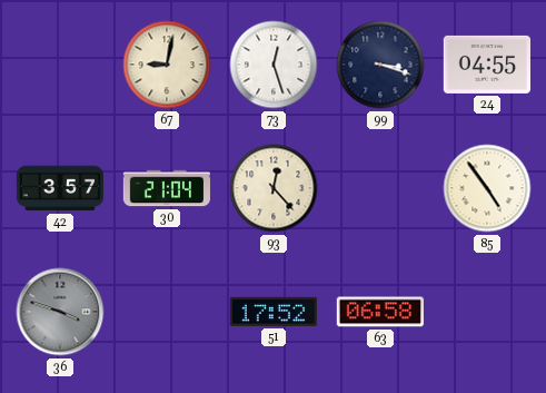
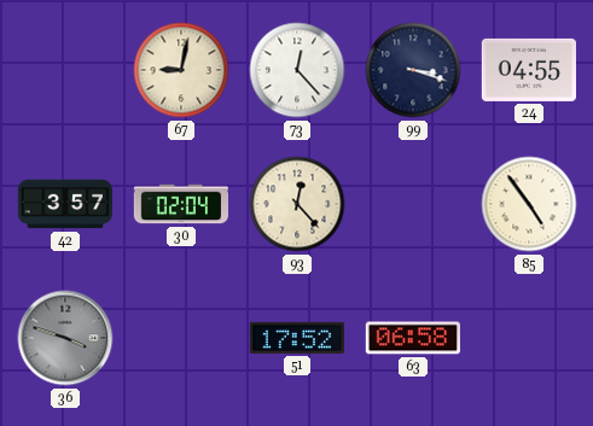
73: 12:27 -> 12:23 (297, 70)
30: 21:04 -> 02:04 (180, 204)
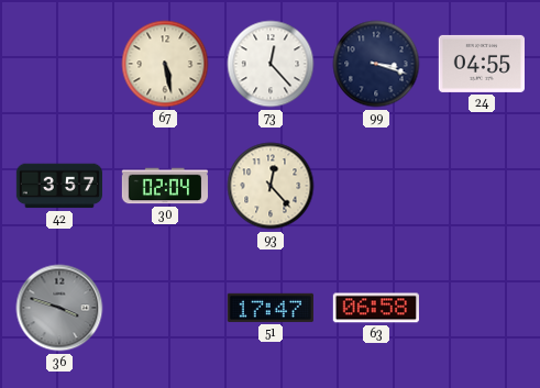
67: 9:02 -> 5:28 (165, 64)
85: 4:54 -> none (529, 204)
51: 17:52 -> 17:47 (271, 308)
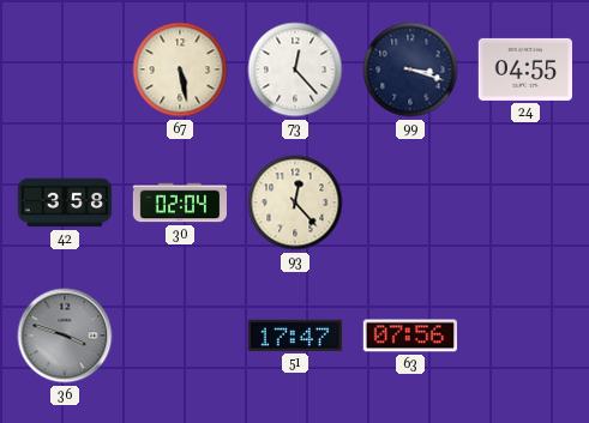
42: 3:57 -> 3:58 (64, 203)
63: 06:58 -> 07:56 (410, 336)
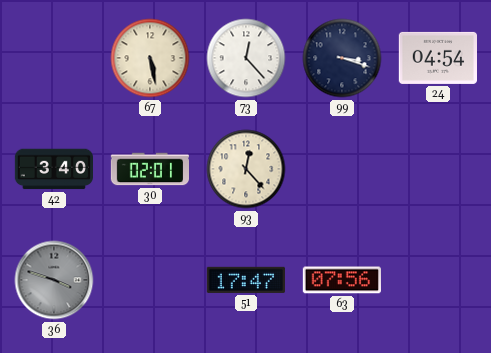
24: 04:55 -> 04:54 (437, 58)
42: 3:58 -> 3:40 (53, 169)
30: 02:04 -> 02:01 (149, 169)
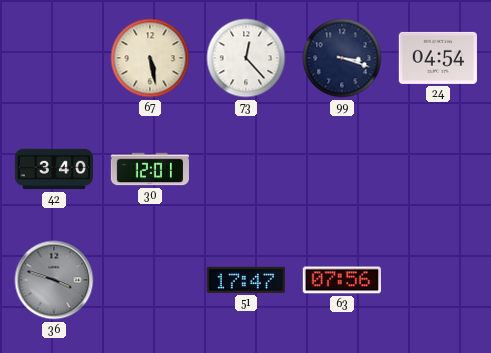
30: 02:01 -> 12:01 (149, 169)
93: 12:23 -> none (246, 169)
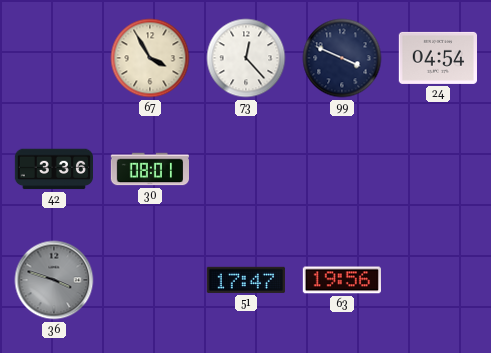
67: 5:28 -> 3:55 (150, 58)
99: 3:18 -> 3:49 (342, 58)
42: 3:40 -> 3:36 (53, 169)
30: 12:01 -> 08:01 (149, 169)
63: 07:56 -> 19:56 (342, 280)
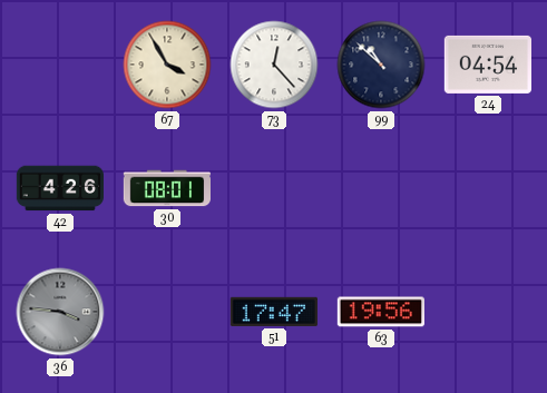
99: 3:49 -> 10:52 (381, 65)
42: 3:36 -> 4:26 (59, 188)
36: 3:48 -> 3:46 (60, 312)
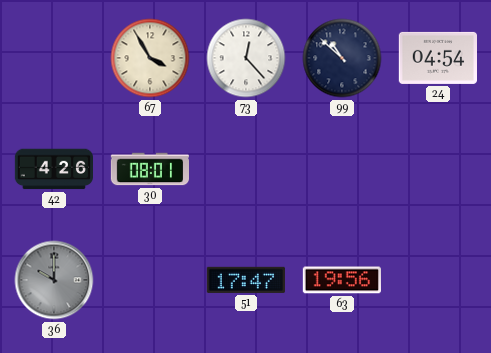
36: 3:46 -> 10:00 (54, 280)
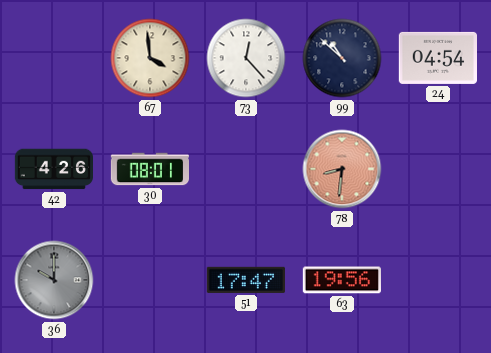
67: 3:55 -> 3:59 (150, 58)
78: none -> 8:31 (342, 169)
